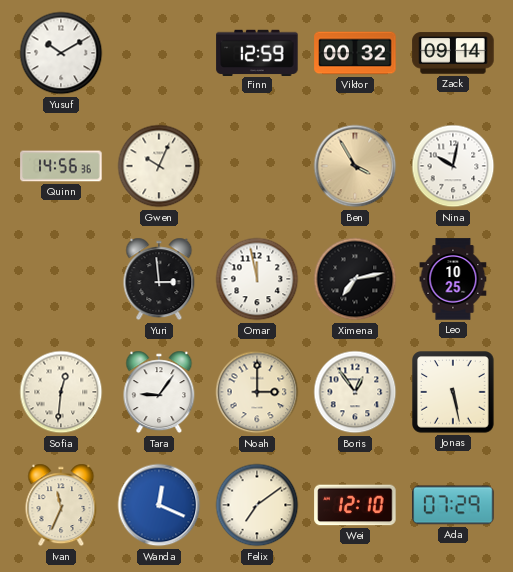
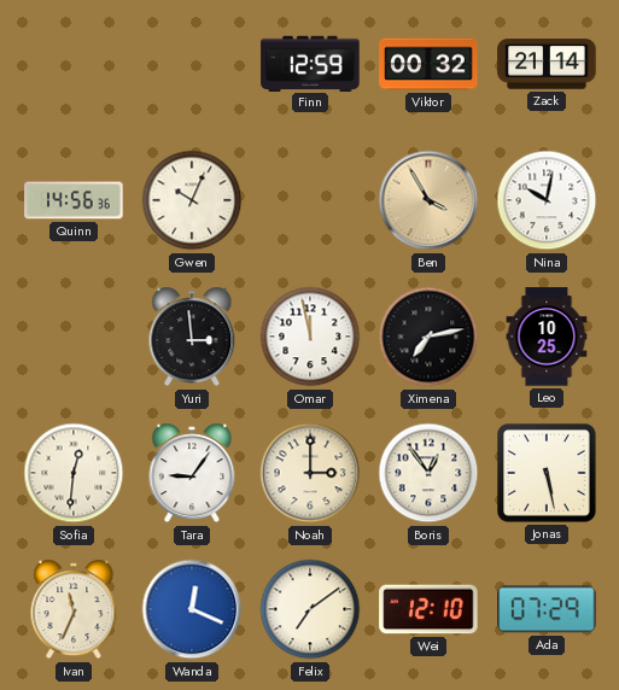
Yusuf: 10:10 -> none (61, 53)
Zack: 09:14 -> 21:14 (547, 64)
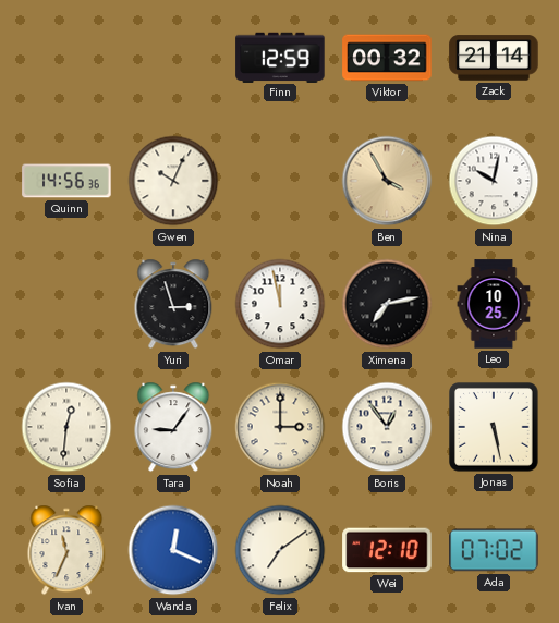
Yuri: 2:59 -> 2:57 (173, 304)
Ada: 07:29 -> 07:02 (494, 550)
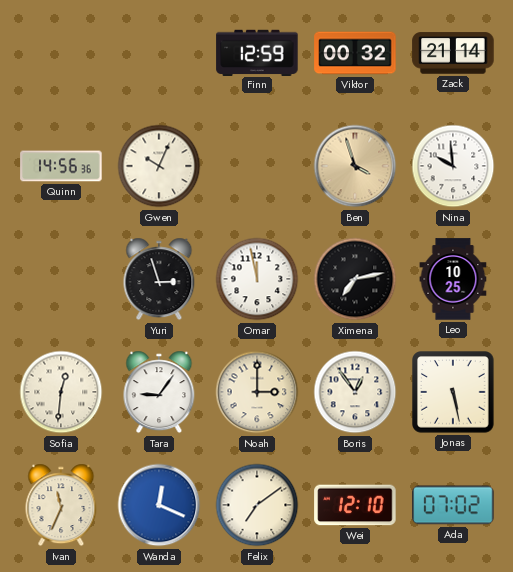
Ben: 3:55 -> 3:57 (355, 166)
Nina: 10:02 -> 9:59 (453, 166)
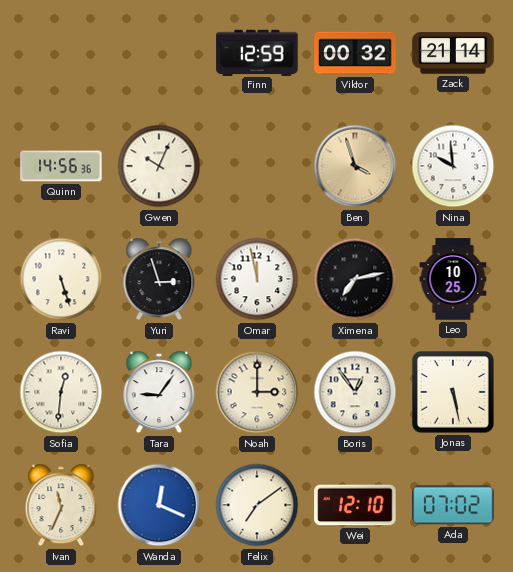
Ravi: none -> 5:27 (61, 279)
